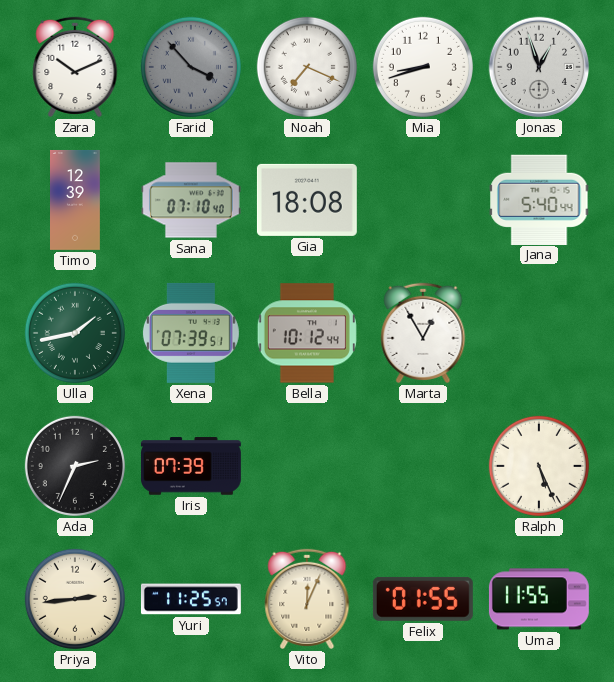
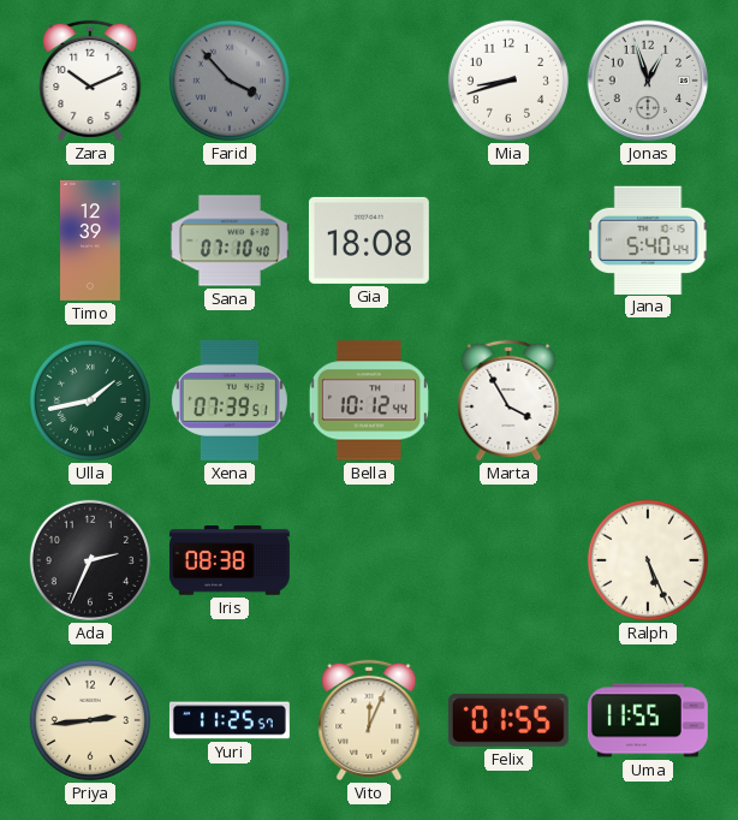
Noah: 7:19 -> none (307, 67)
Marta: 12:55 -> 3:55 (508, 400)
Iris: 07:39 -> 08:38 (230, 560)
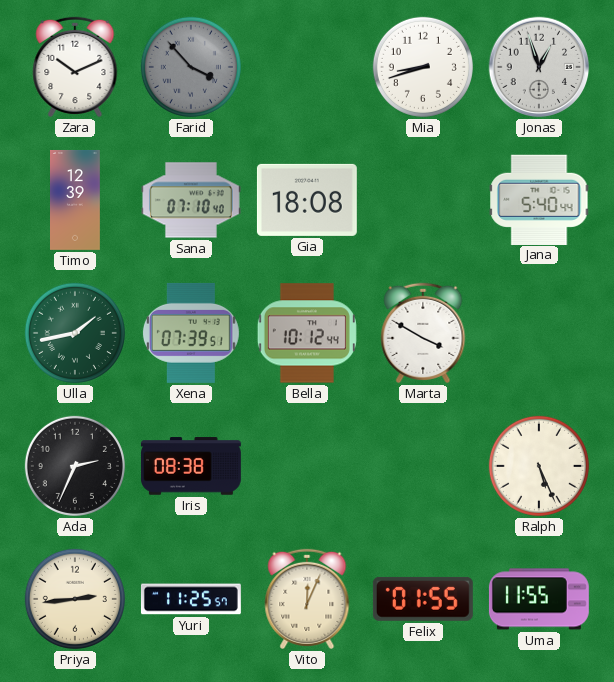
Marta: 3:55 -> 3:50 (423, 333)
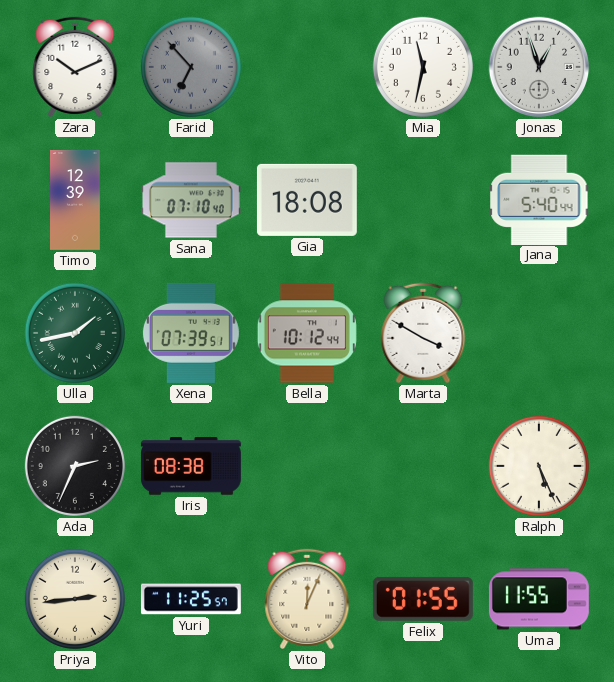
Farid: 3:53 -> 6:53 (191, 67)
Mia: 8:42 -> 11:32 (423, 67)
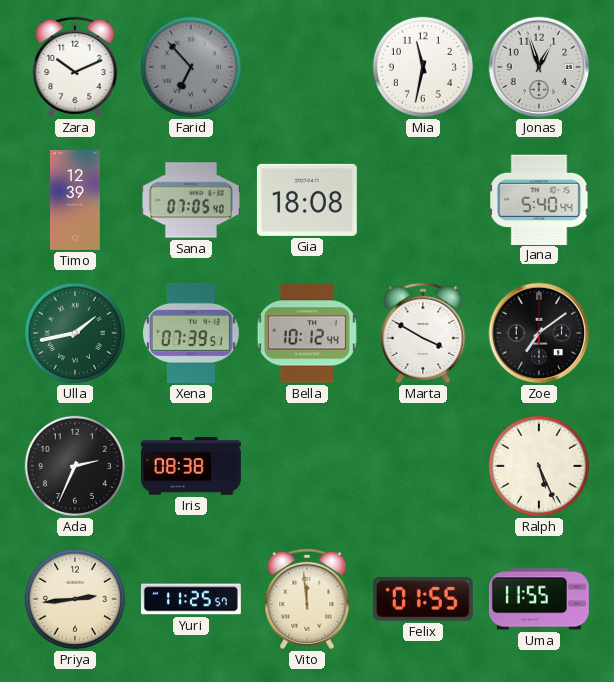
Sana: 07:10 -> 07:05 (191, 200)
Zoe: none -> 7:09 (539, 333)
Vito: 12:04 -> 11:59 (307, 599)
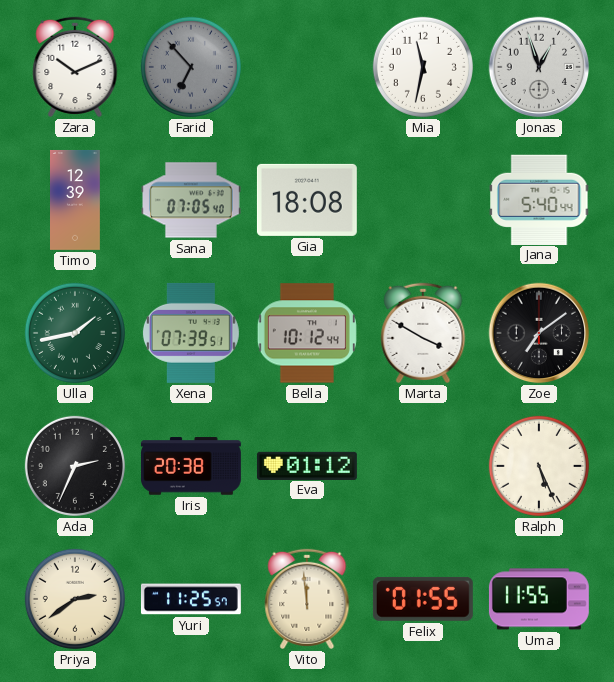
Iris: 08:38 -> 20:38 (191, 466)
Eva: none -> 01:12 (307, 465)
Priya: 2:44 -> 2:39 (75, 599)
